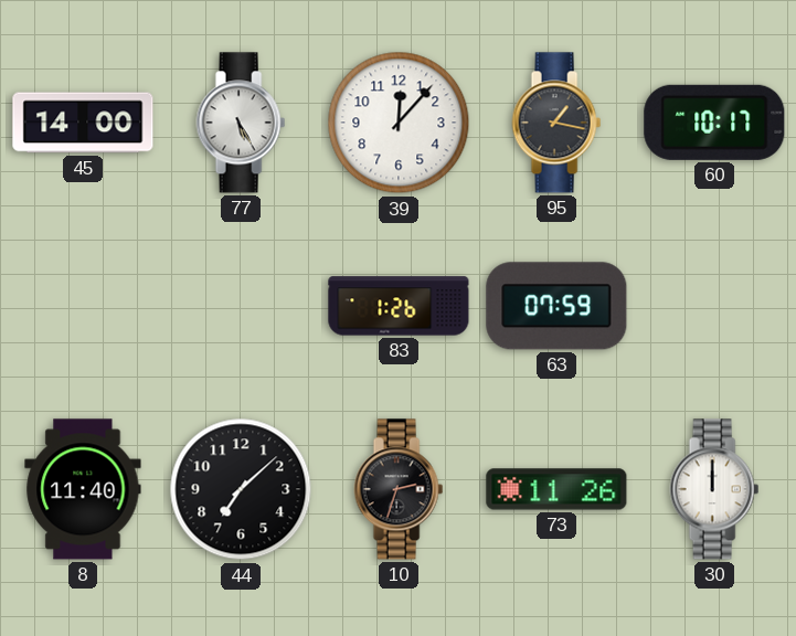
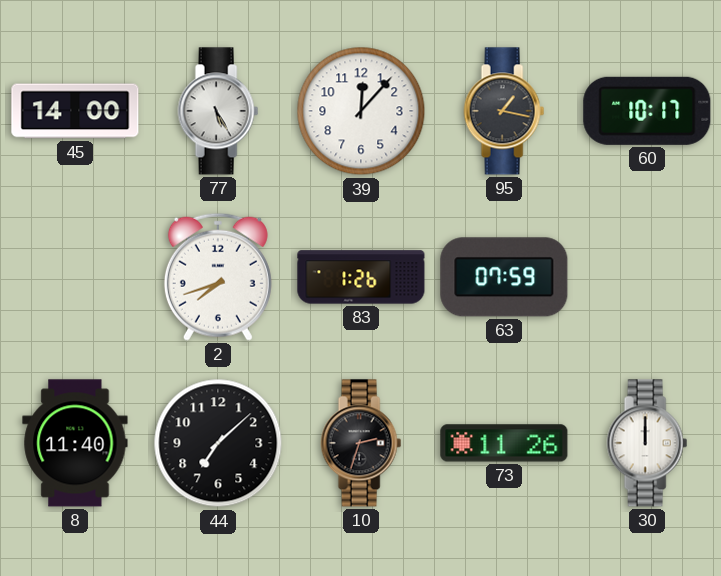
2: none -> 7:42 (218, 277)
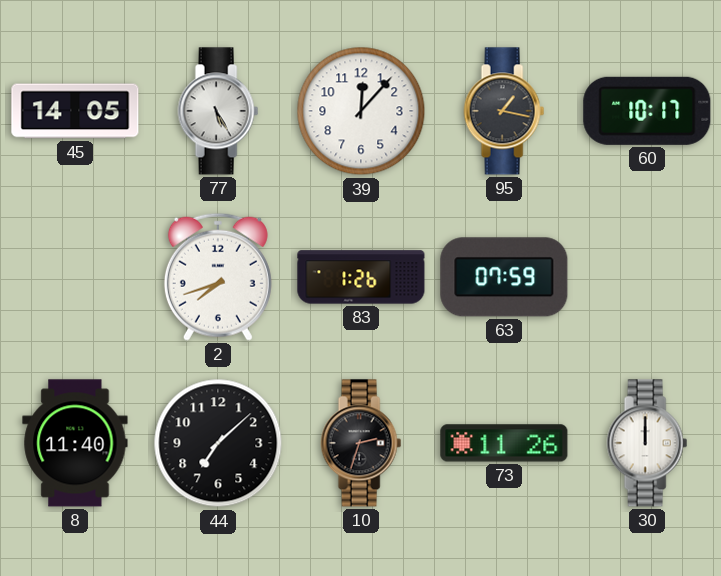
45: 14:00 -> 14:05 (75, 111)
